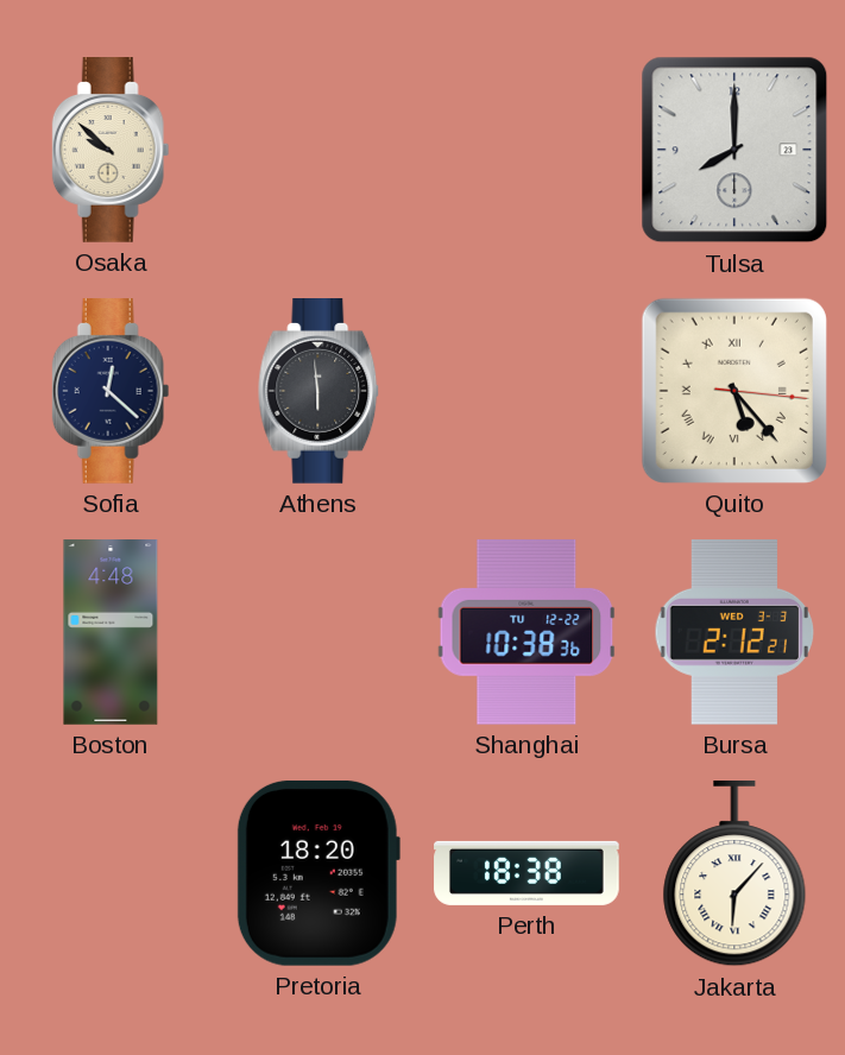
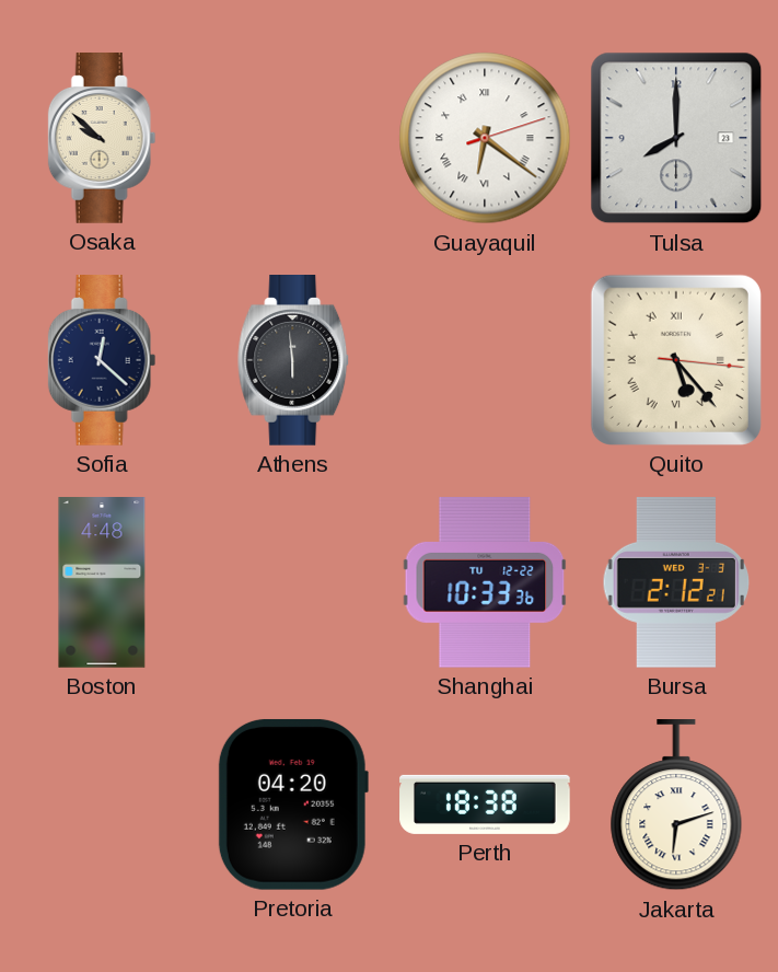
Guayaquil: none -> 6:21 (485, 138)
Shanghai: 10:38 -> 10:33 (485, 582)
Pretoria: 18:20 -> 04:20 (293, 805)
Jakarta: 6:07 -> 6:12 (676, 806)
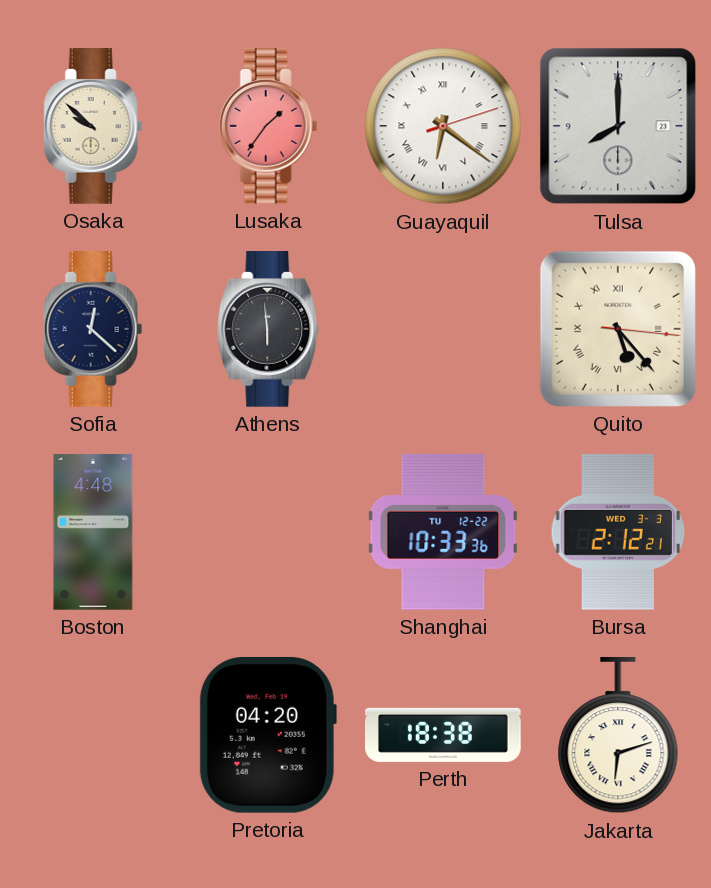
Lusaka: none -> 1:36 (268, 127)
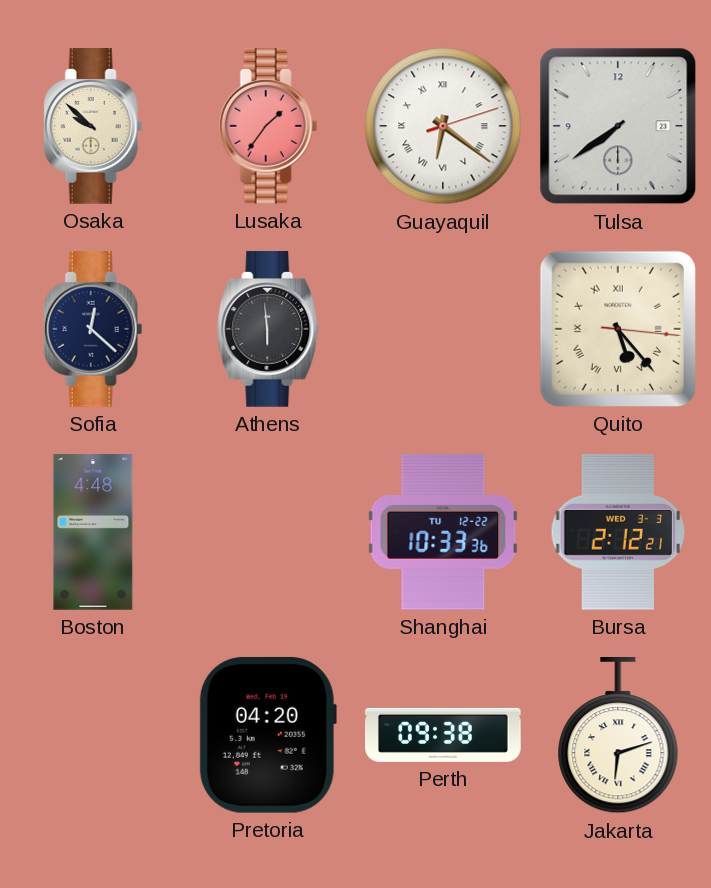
Tulsa: 8:00 -> 7:39 (618, 126)
Perth: 18:38 -> 09:38 (443, 735)
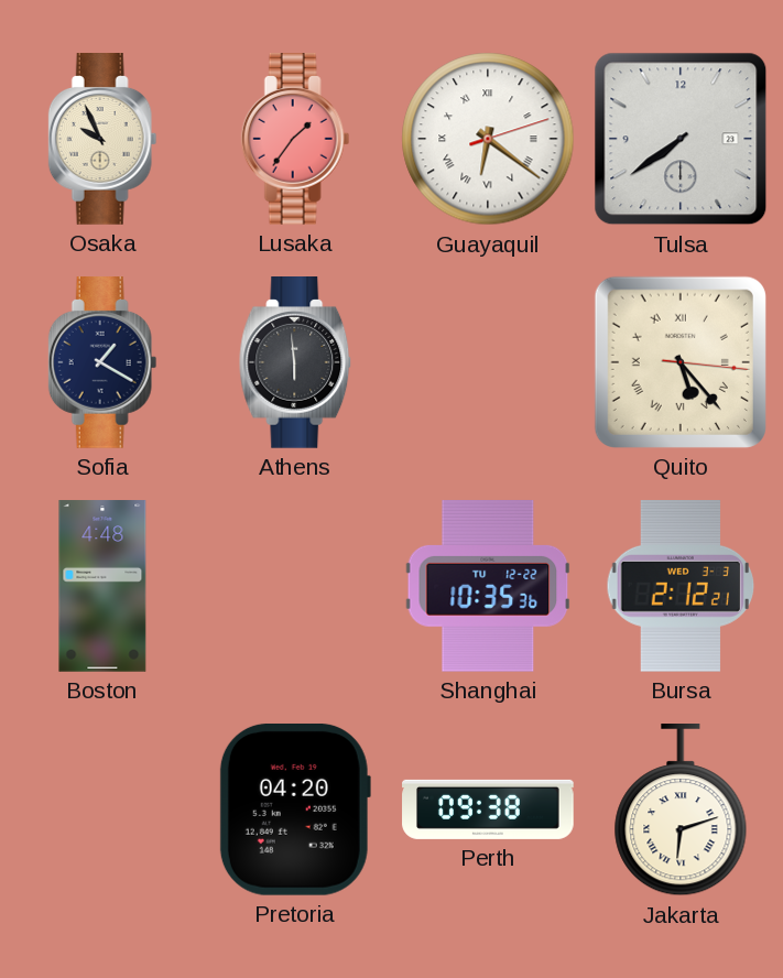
Osaka: 9:52 -> 9:56 (102, 140)
Sofia: 12:22 -> 1:20 (102, 363)
Shanghai: 10:33 -> 10:35 (488, 586)
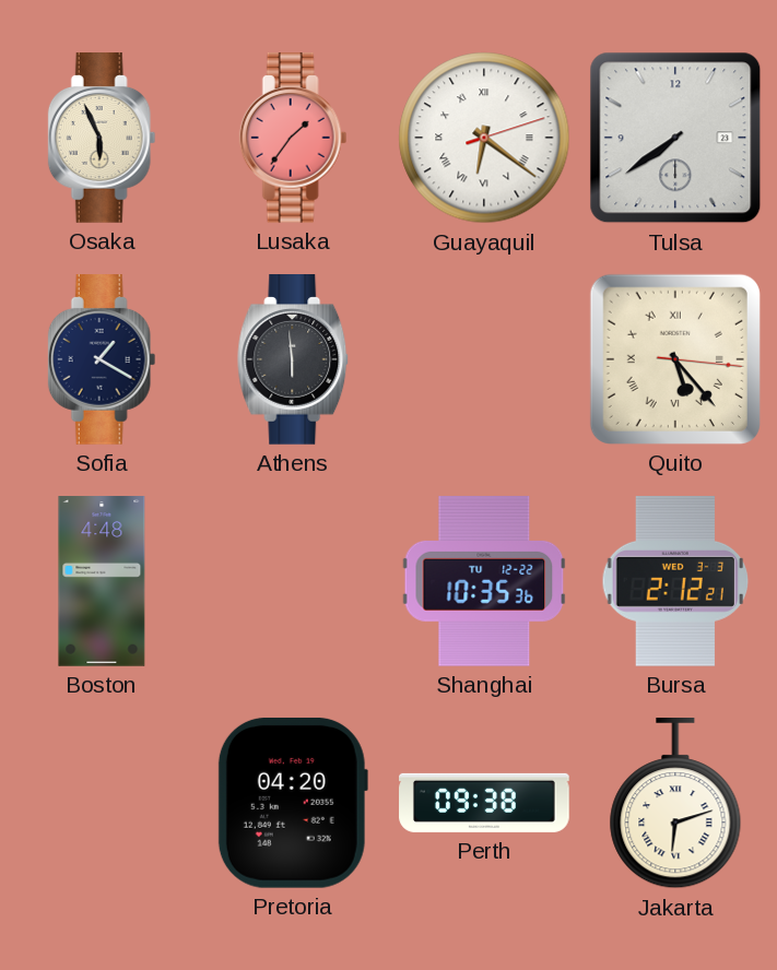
Osaka: 9:56 -> 5:56 (102, 139)
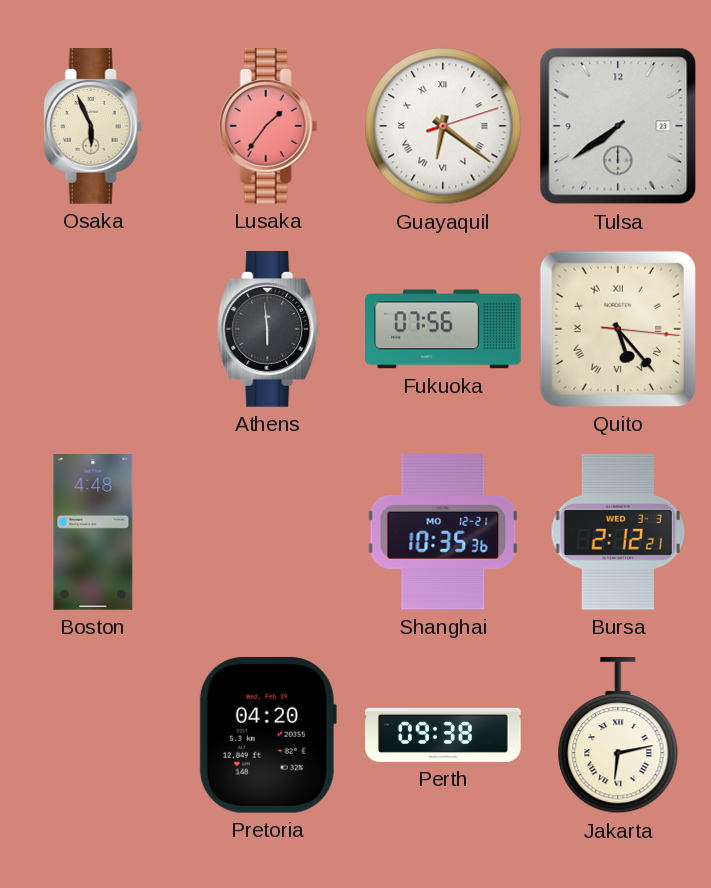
Sofia: 1:20 -> none (102, 360)
Fukuoka: none -> 07:56 (443, 329)
Shanghai date: TU 12-22 -> MO 12-21 (443, 532)
Jakarta: 6:12 -> 6:13 (618, 736)
